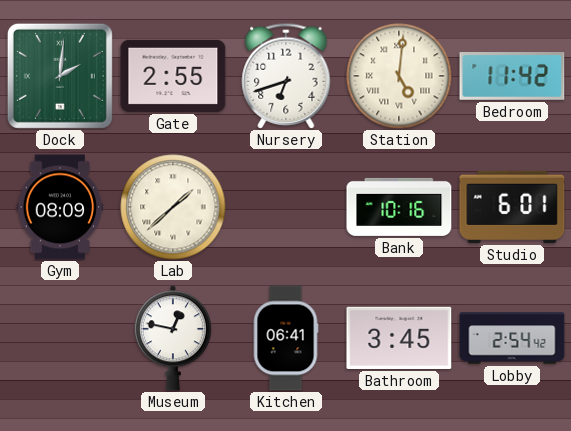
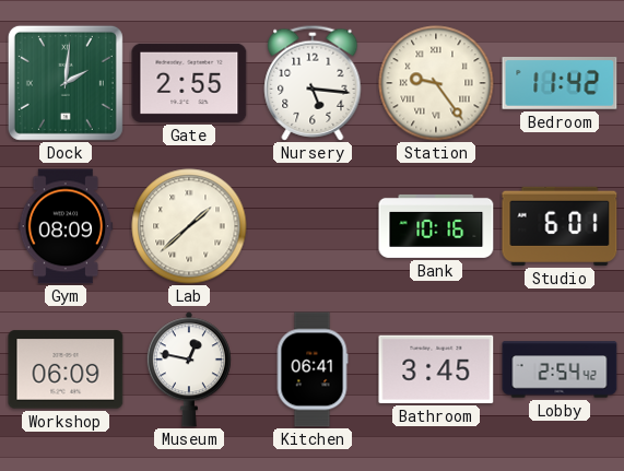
Nursery: 6:42 -> 5:16 (313, 83)
Station: 5:01 -> 9:24 (436, 83)
Workshop: none -> 06:09 (66, 369)
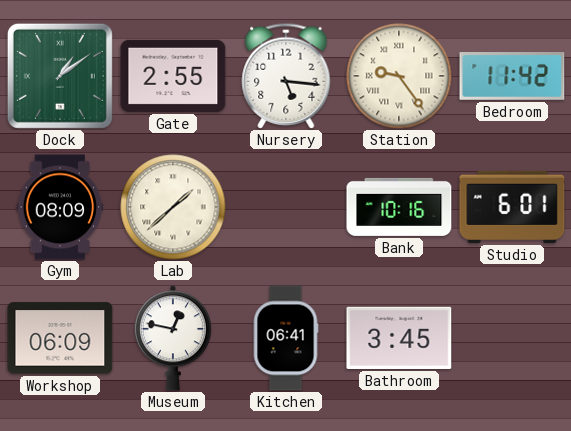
Dock: 2:01 -> 1:09 (60, 76)
Lobby: 2:54 -> none (560, 369)
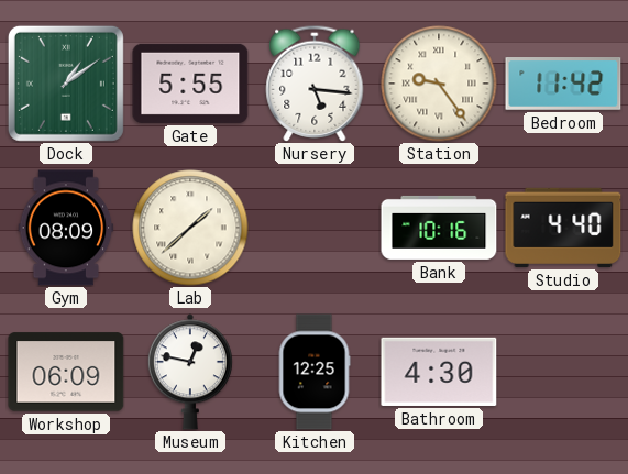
Gate: 2:55 -> 5:55 (190, 84)
Studio: 6:01 -> 4:40 (563, 228)
Kitchen: 06:41 -> 12:25 (315, 372)
Bathroom: 3:45 -> 4:30 (439, 372)
